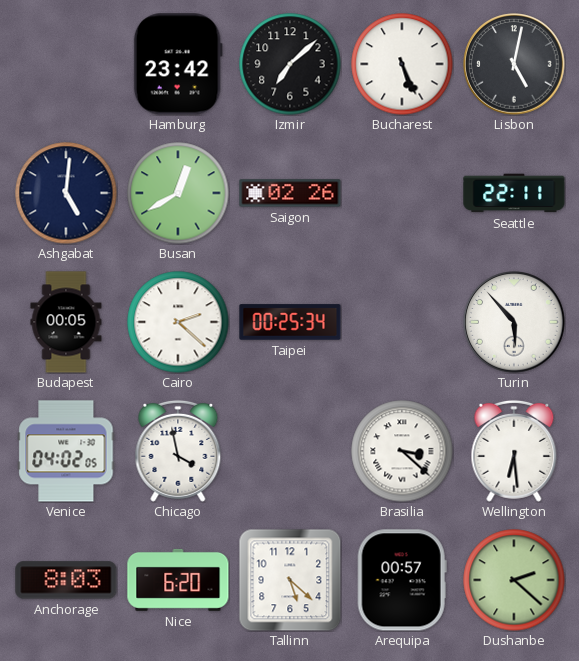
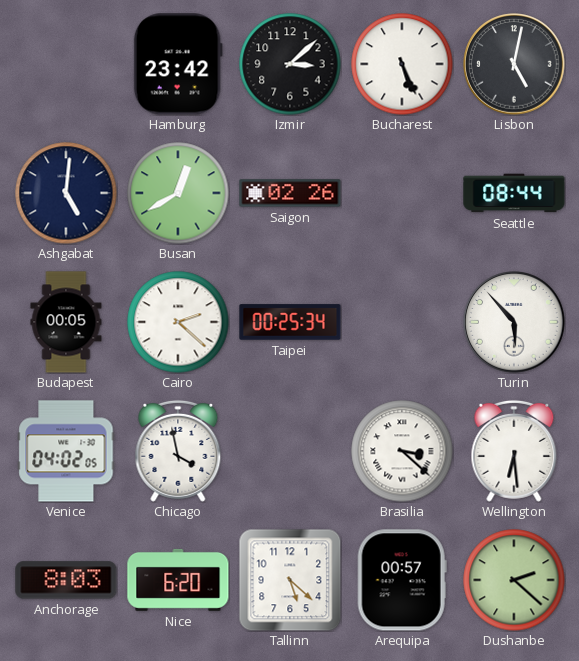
Izmir: 7:08 -> 3:08 (290, 64)
Seattle: 22:11 -> 08:44 (514, 193)
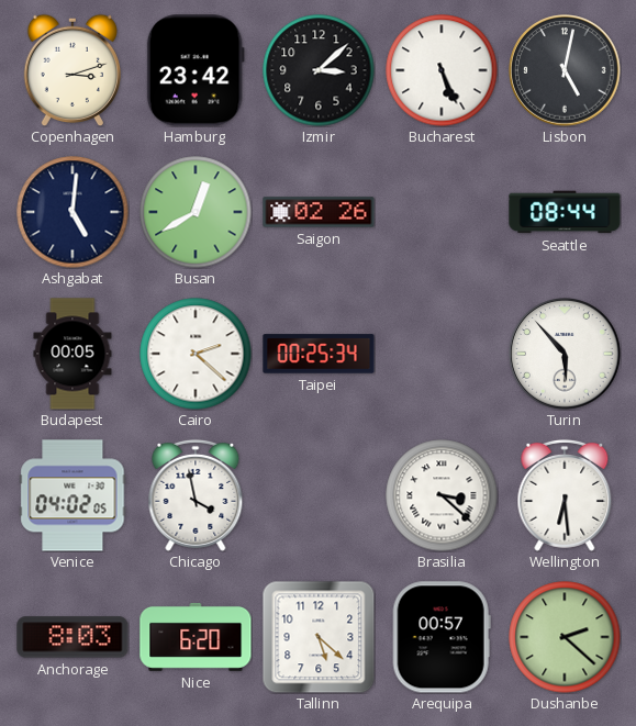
Copenhagen: none -> 3:12 (72, 70)
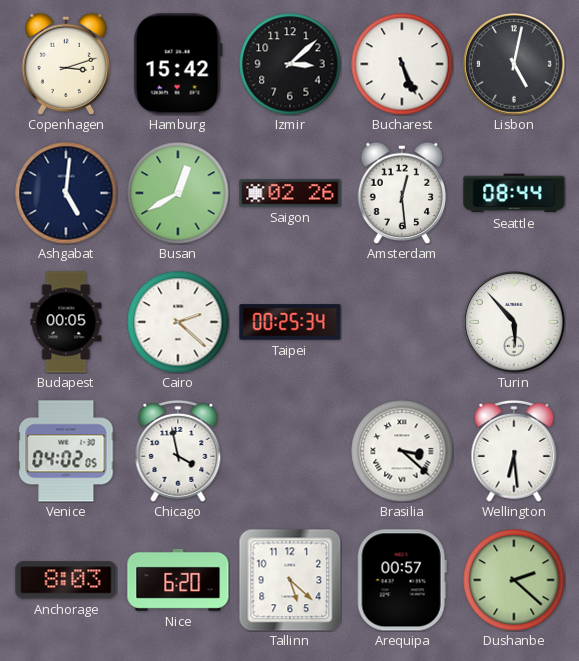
Hamburg: 23:42 -> 15:42 (178, 64)
Amsterdam: none -> 12:29 (402, 193)
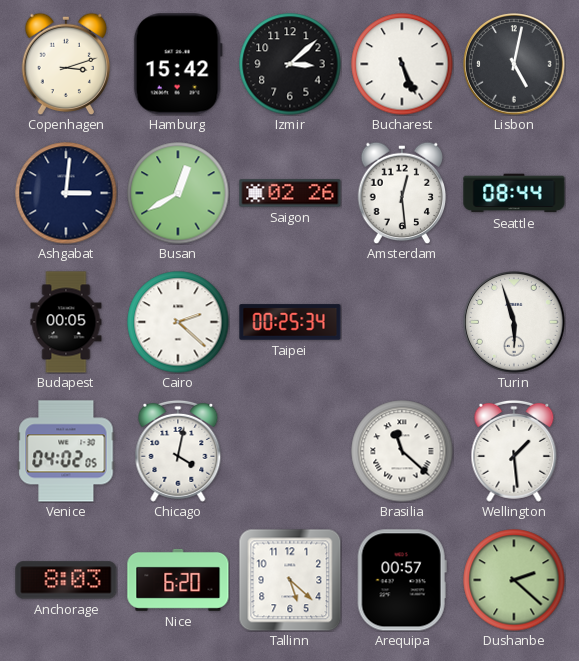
Ashgabat: 5:01 -> 3:01 (66, 193)
Turin: 5:53 -> 5:57 (514, 322)
Chicago: 3:58 -> 4:02 (178, 451)
Brasilia: 3:22 -> 11:22 (402, 451)
Wellington: 6:29 -> 1:29 (514, 451)
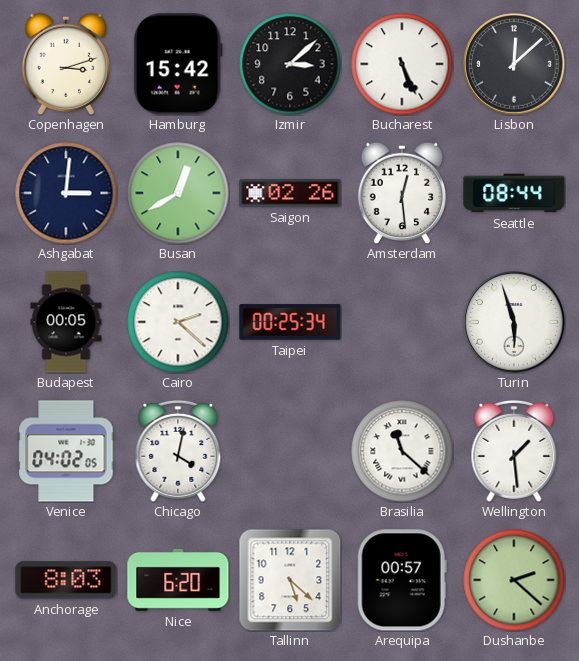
Lisbon: 5:02 -> 12:08 (514, 64)
